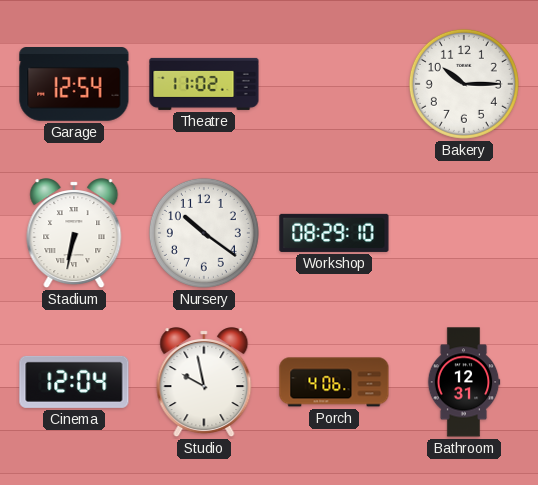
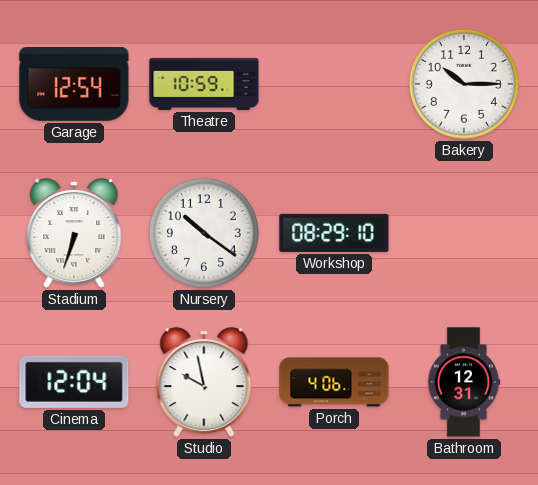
Theatre: 11:02 -> 10:59 (204, 84)
Stadium: 6:32 -> 6:33 (74, 234)
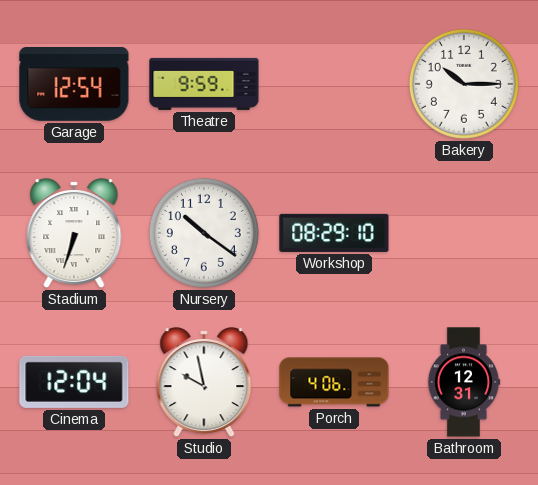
Theatre: 10:59 -> 9:59 (204, 84)
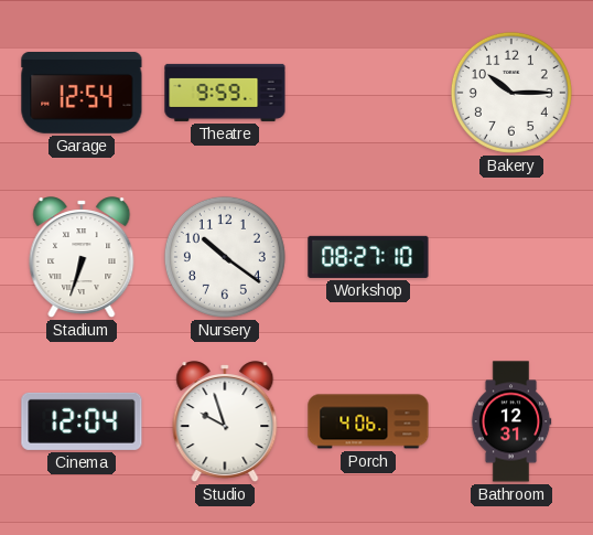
Workshop: 08:29 -> 08:27 (368, 257)
Studio: 9:58 -> 9:57 (225, 422)
